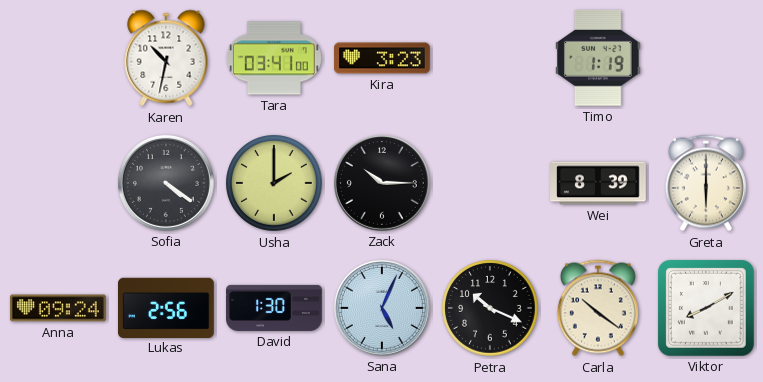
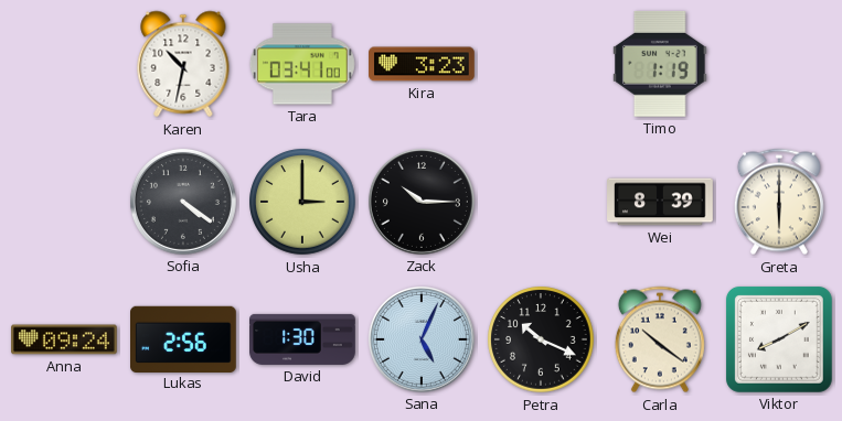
Usha: 2:00 -> 3:00 (302, 202)
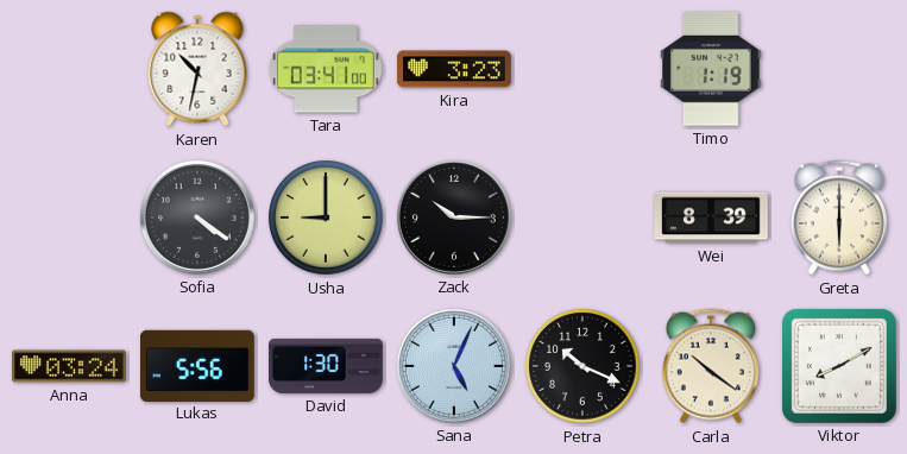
Usha: 3:00 -> 9:00 (326, 217)
Anna: 09:24 -> 03:24 (69, 366)
Lukas: 2:56 -> 5:56 (199, 365)
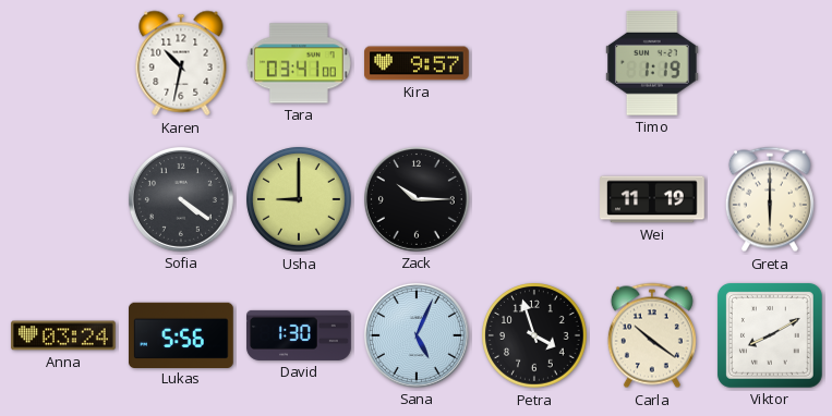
Kira: 3:23 -> 9:57 (417, 63)
Wei: 8:39 -> 11:19 (652, 199)
Petra: 10:19 -> 3:57 (534, 335)
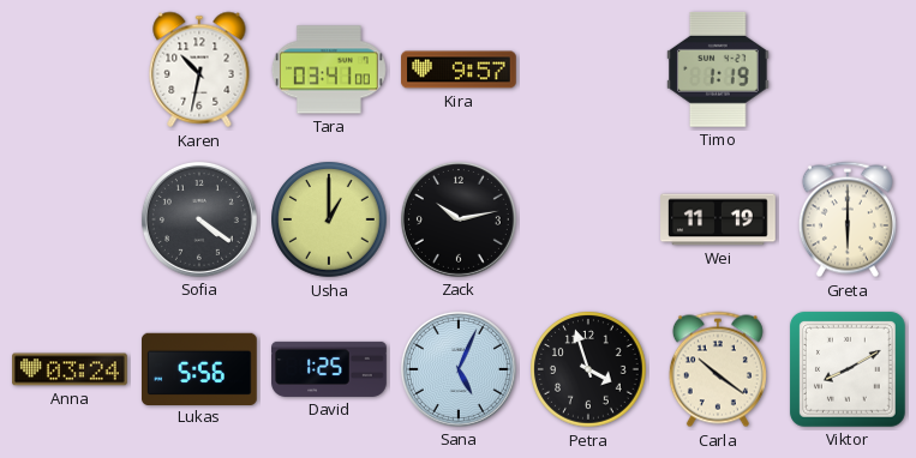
Usha: 9:00 -> 1:00 (329, 219)
Zack: 10:15 -> 10:13 (459, 219)
David: 1:30 -> 1:25 (329, 369)
